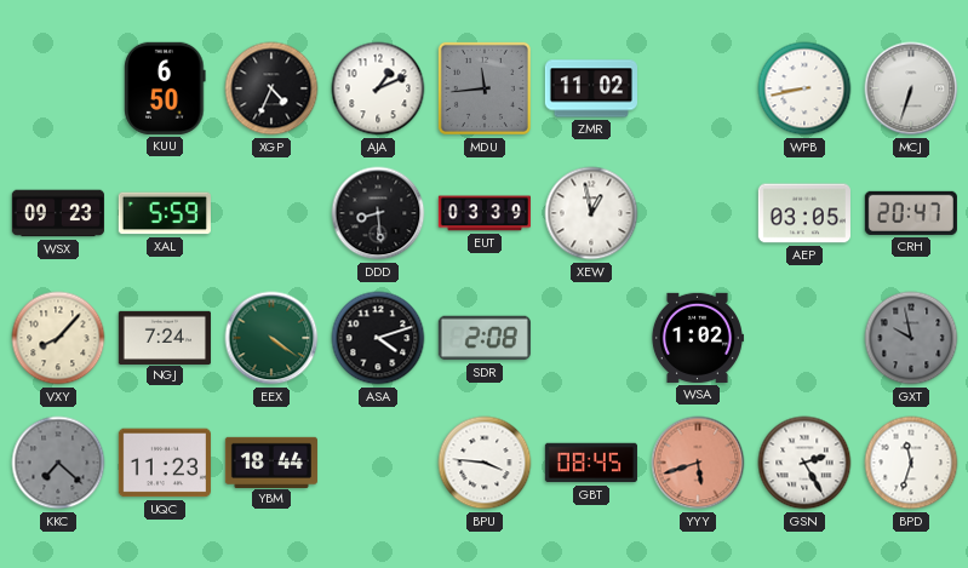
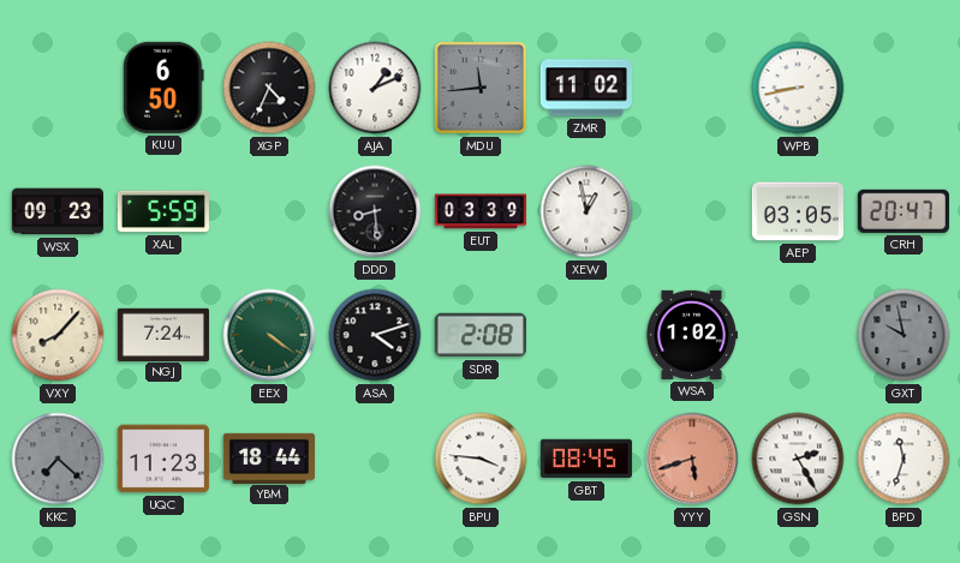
MCJ: 6:33 -> none (911, 88)
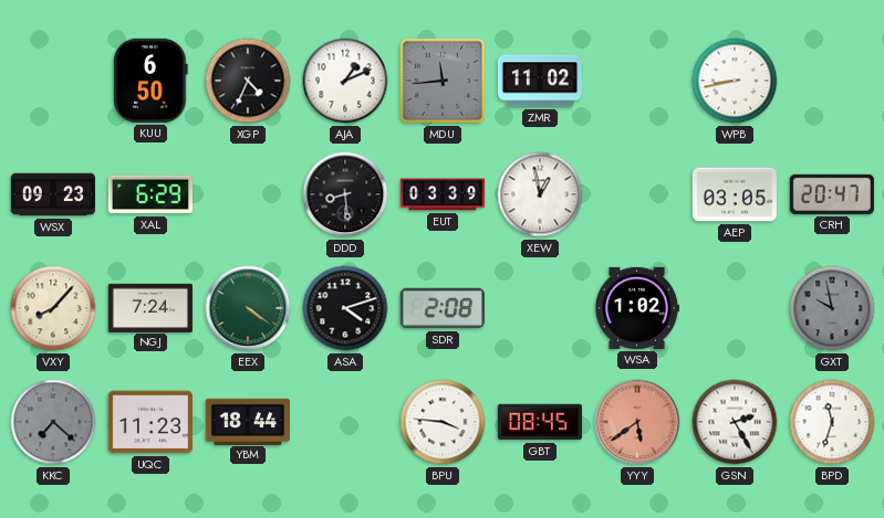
XAL: 5:59 -> 6:29 (150, 194)
YYY: 5:42 -> 5:39 (637, 422)
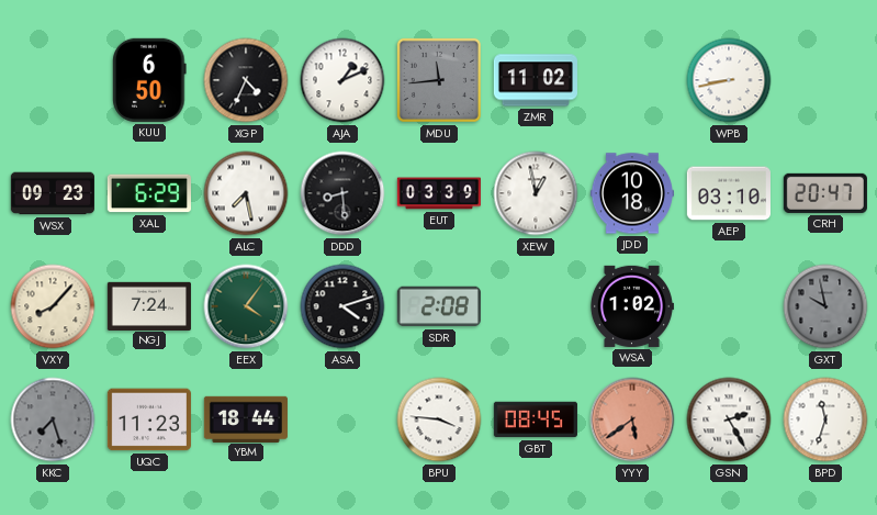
ALC: none -> 7:28 (246, 193)
JDD: none -> 10:18 (632, 193)
AEP: 03:05 -> 03:10 (729, 193)
EEX: 4:21 -> 4:06 (246, 306)
KKC: 7:22 -> 7:27 (53, 419)
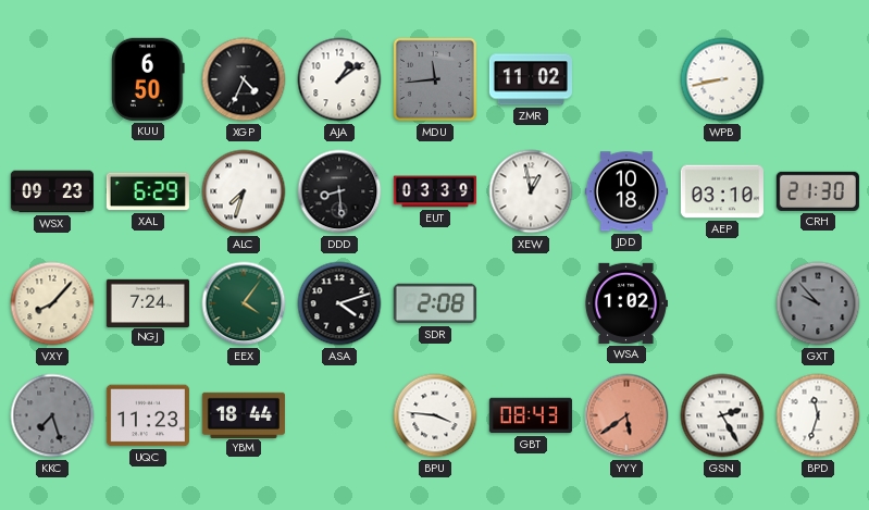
AJA: 1:11 -> 1:09 (339, 79)
ALC: 7:28 -> 7:33 (244, 191)
CRH: 20:47 -> 21:30 (818, 191)
GXT: 9:58 -> 9:53 (818, 303)
GBT: 08:45 -> 08:43 (531, 415)
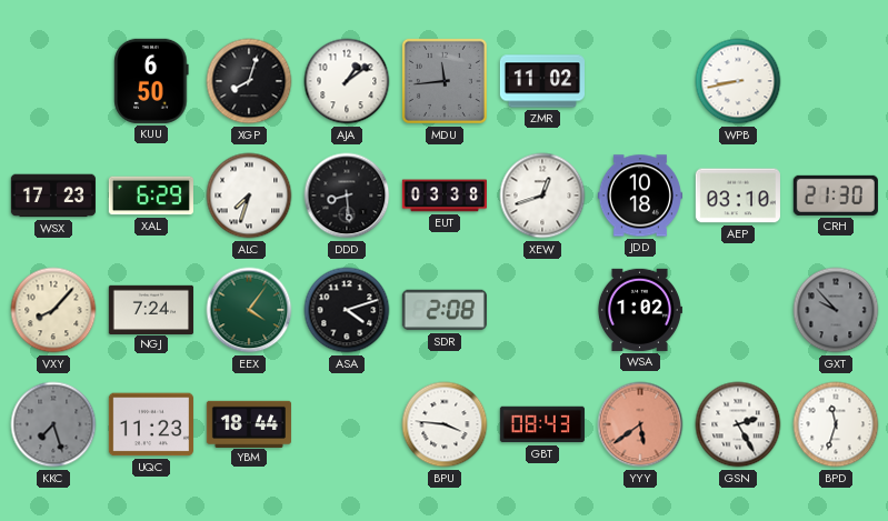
XGP: 4:34 -> 8:03 (249, 81)
WSX: 09:23 -> 17:23 (53, 196)
EUT: 03:39 -> 03:38 (445, 196)
XEW: 12:58 -> 12:42 (542, 196)
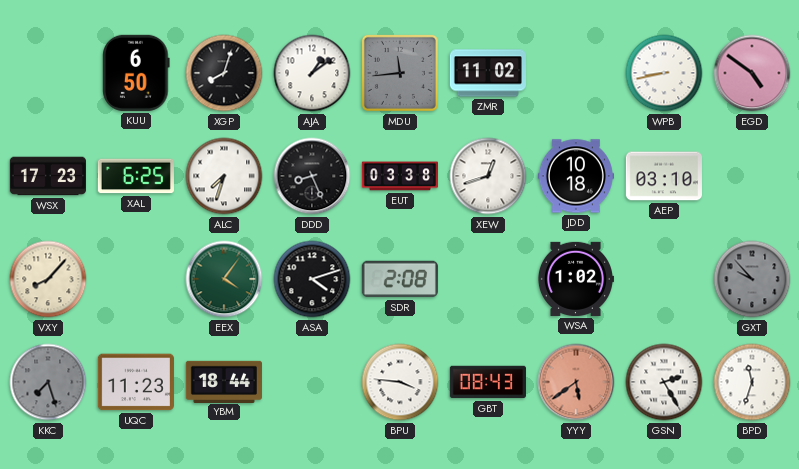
EGD: none -> 4:51 (752, 73)
XAL: 6:29 -> 6:25 (136, 176)
DDD: 8:29 -> 8:26 (312, 176)
CRH: 21:30 -> none (836, 196)
NGJ: 7:24 -> none (151, 309)
